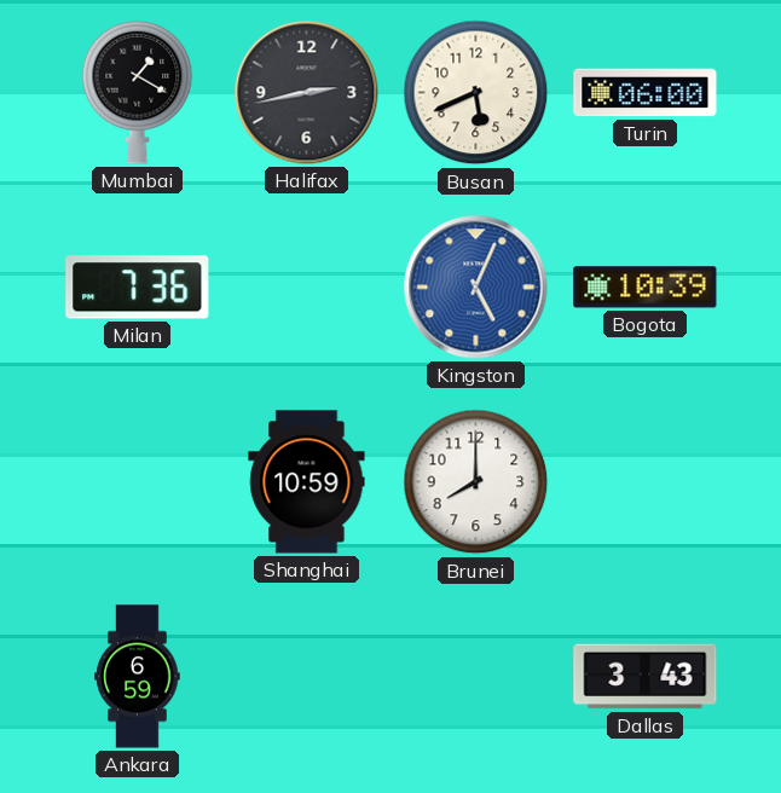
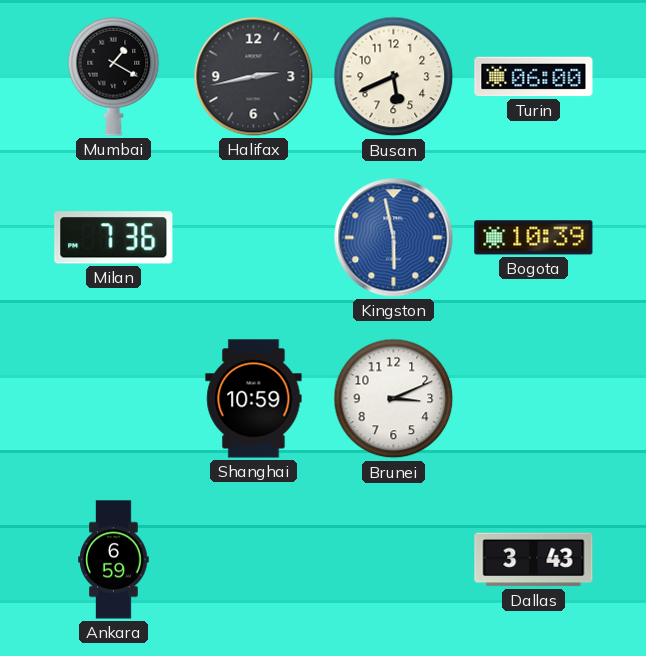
Kingston: 5:04 -> 5:58 (394, 238)
Brunei: 8:00 -> 3:11 (394, 399)
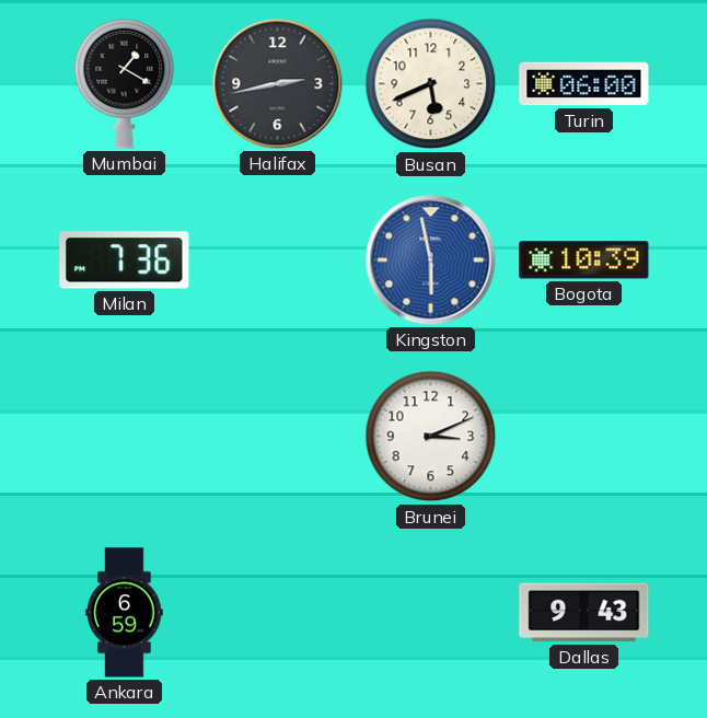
Shanghai: 10:59 -> none (254, 399)
Dallas: 3:43 -> 9:43 (584, 613)
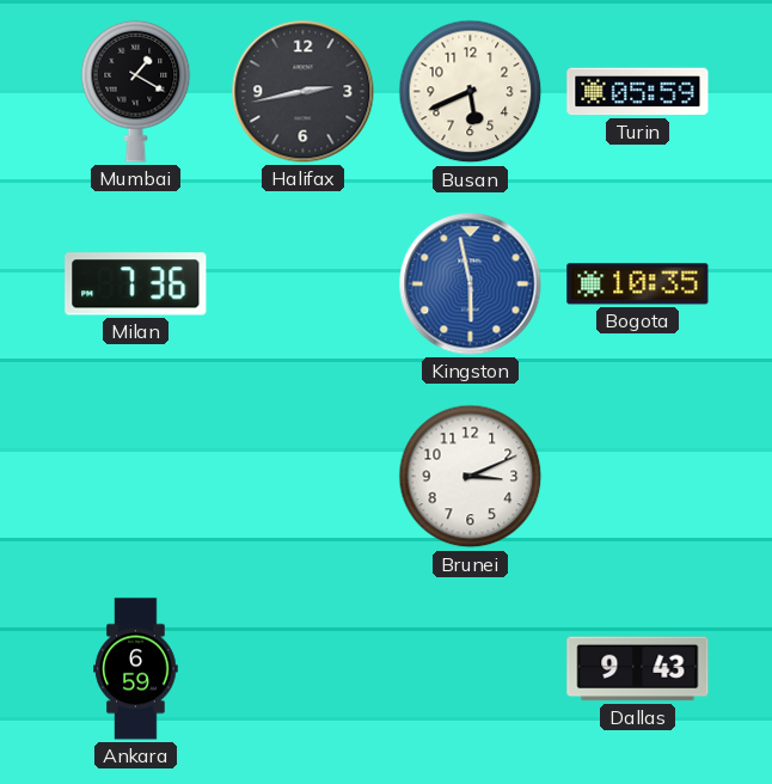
Turin: 06:00 -> 05:59 (638, 92)
Bogota: 10:39 -> 10:35 (638, 284)
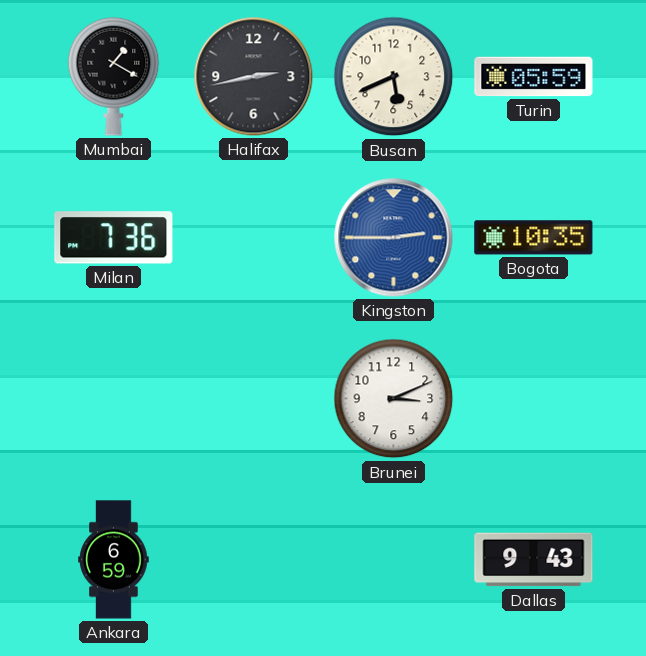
Kingston: 5:58 -> 2:45 (394, 238)
